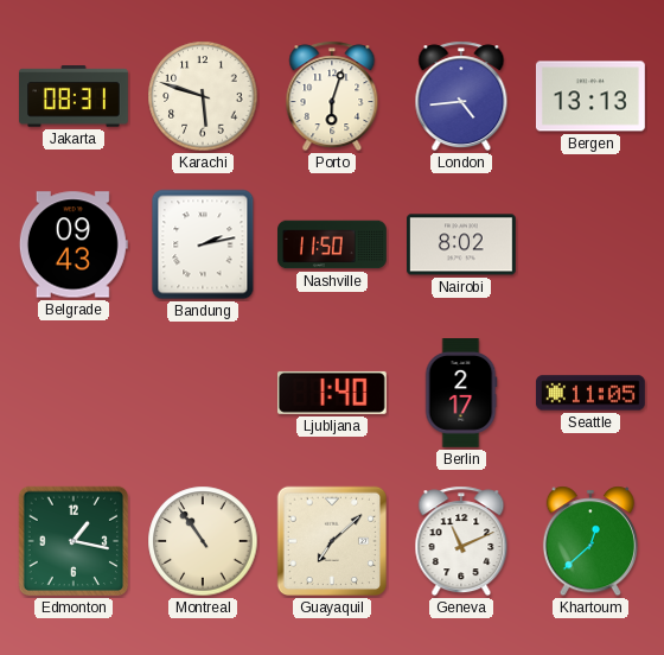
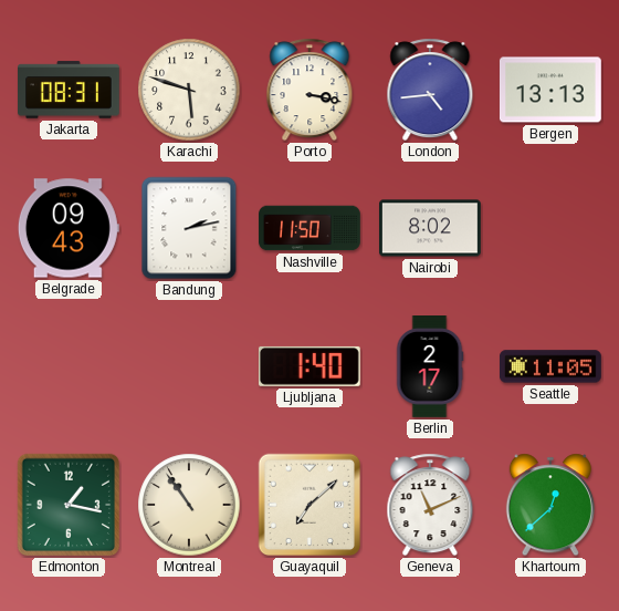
Porto: 6:03 -> 3:17 (309, 90)
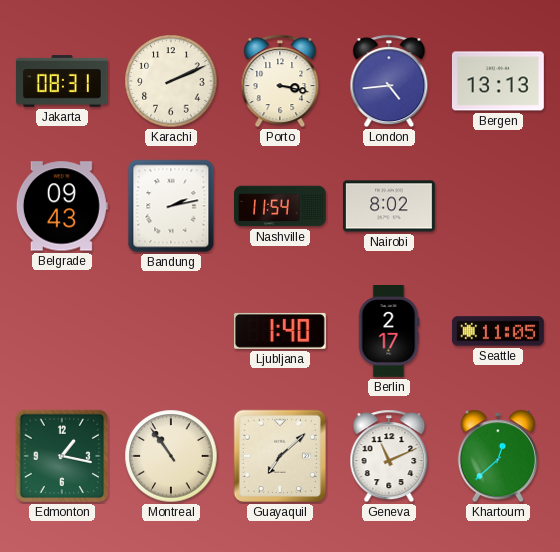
Karachi: 5:48 -> 2:11 (171, 81)
Nashville: 11:50 -> 11:54 (281, 206)
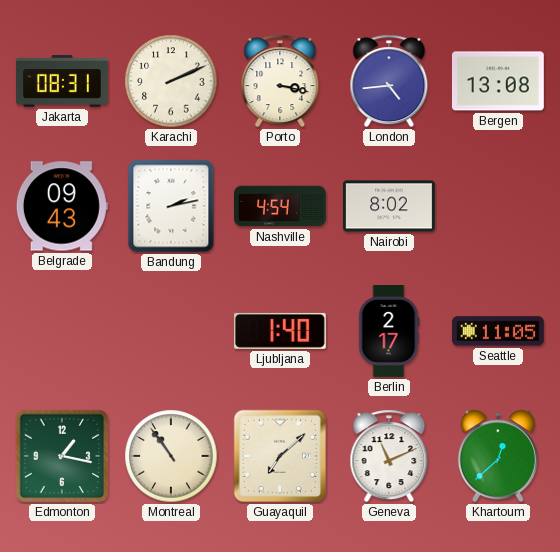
Bergen: 13:13 -> 13:08 (498, 81)
Nashville: 11:54 -> 4:54 (281, 206)
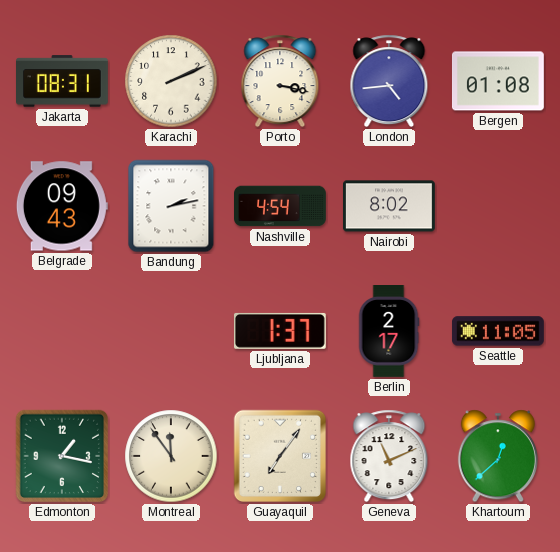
Bergen: 13:08 -> 01:08 (498, 81)
Ljubljana: 1:40 -> 1:37 (280, 331)
Montreal: 10:54 -> 11:54 (171, 456)
Guayaquil: 7:08 -> 7:06 (280, 456)
